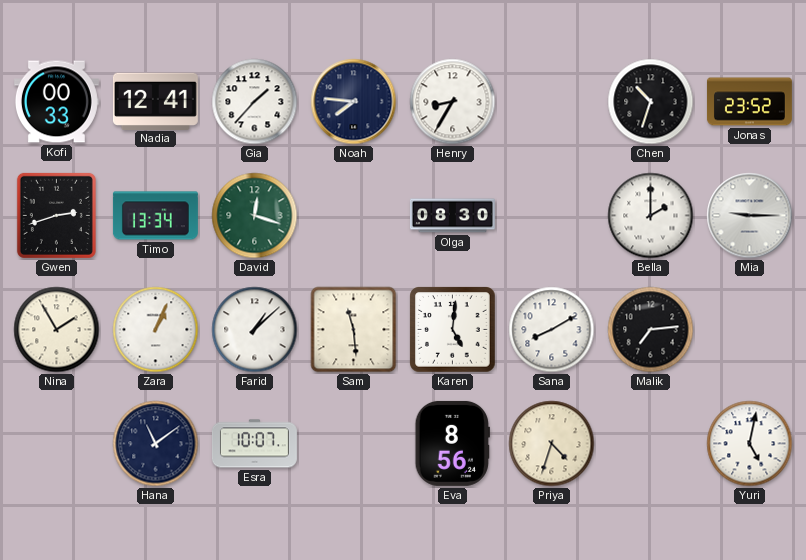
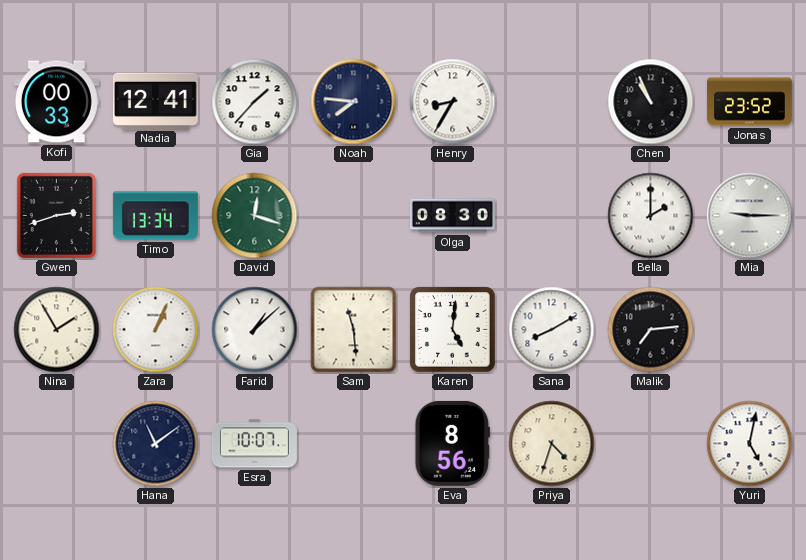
Chen: 10:33 -> 10:56 (651, 102)
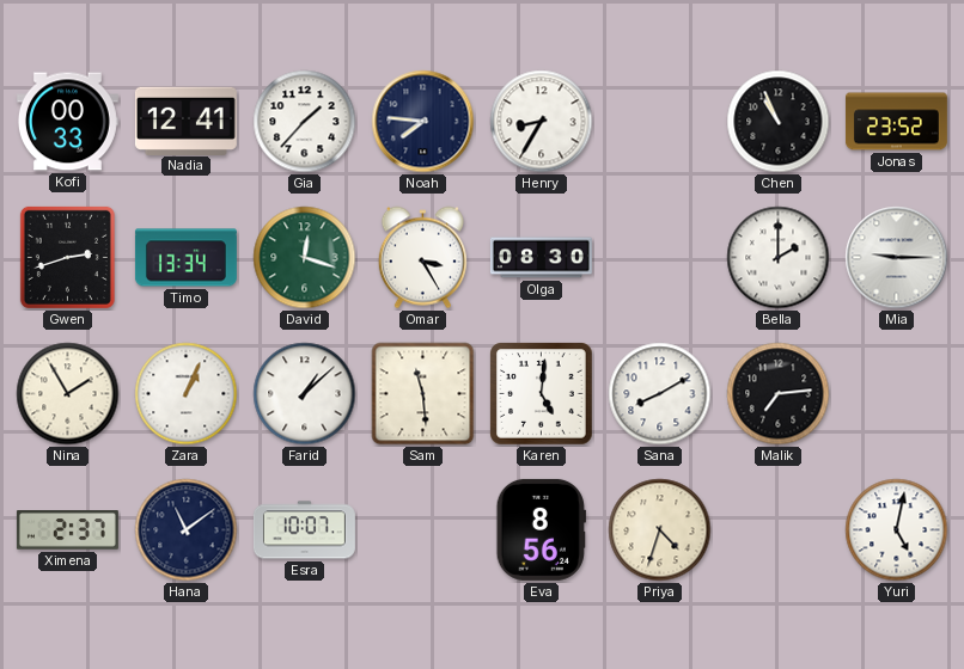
Omar: none -> 3:25 (422, 258)
Ximena: none -> 2:37 (67, 530)
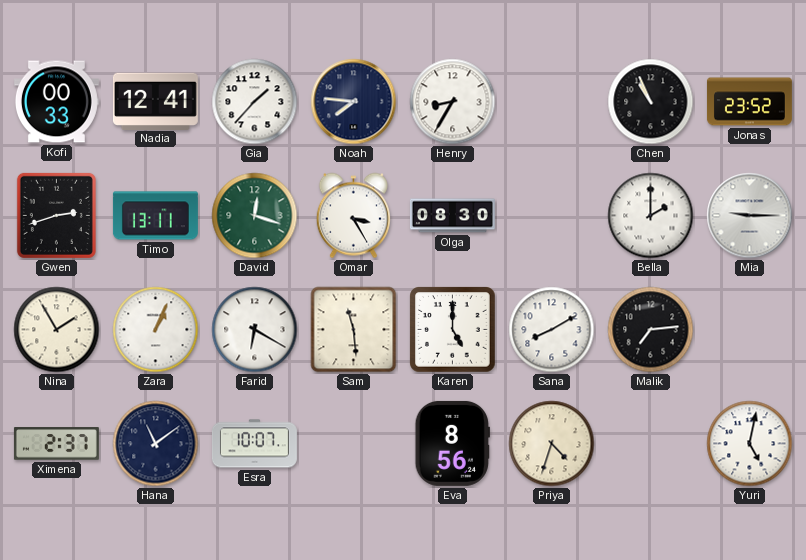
Timo: 13:34 -> 13:11 (155, 216)
Farid: 1:08 -> 6:20 (255, 330)
Karen: 5:01 -> 5:00 (453, 330)
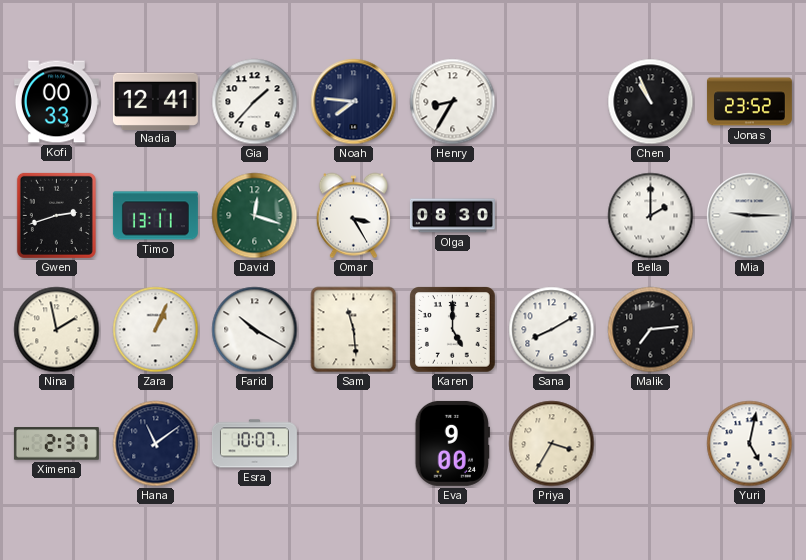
Nina: 1:55 -> 1:58 (57, 330)
Farid: 6:20 -> 10:20 (255, 330)
Eva: 8:56 -> 9:00 (452, 443)
Priya: 4:33 -> 3:35 (552, 444)
